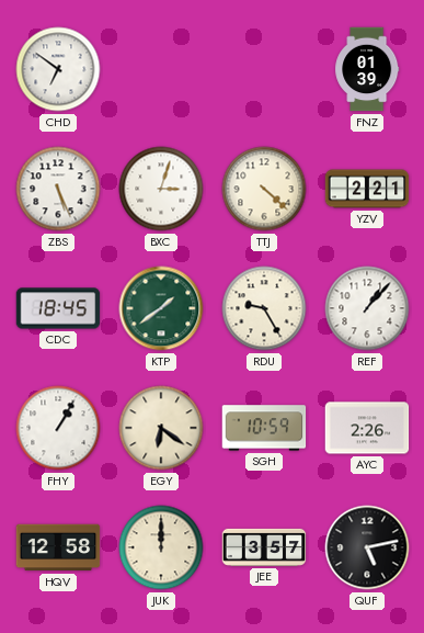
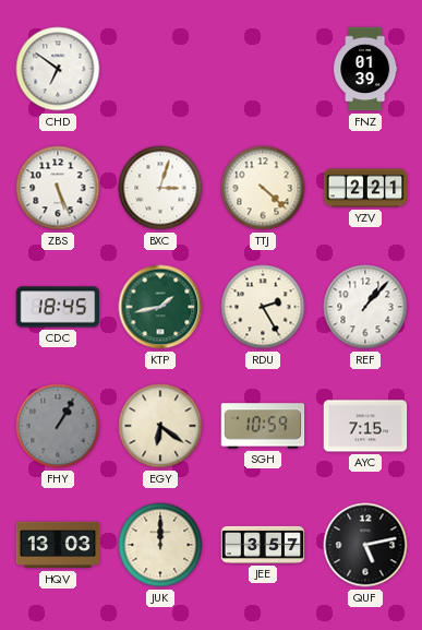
KTP: 1:39 -> 1:43 (160, 307)
RDU: 9:25 -> 2:25 (263, 307)
FHY dial: white -> grey (58, 426)
AYC: 2:26 -> 7:15 (365, 426)
HQV: 12:58 -> 13:03 (58, 545)
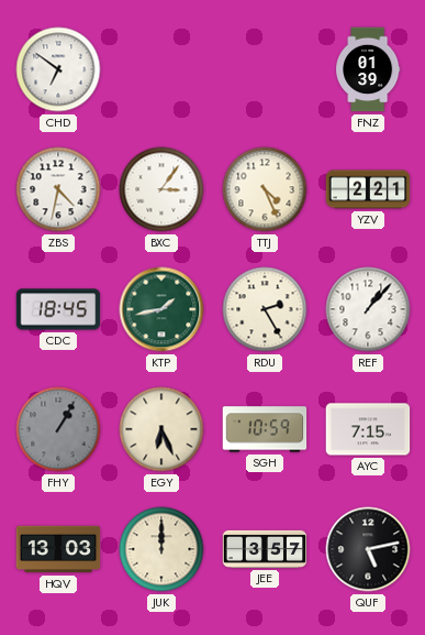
ZBS: 5:26 -> 4:32 (58, 189)
BXC: 3:03 -> 3:06 (161, 189)
TTJ: 4:22 -> 4:26 (265, 189)
EGY: 6:21 -> 6:26 (161, 429)
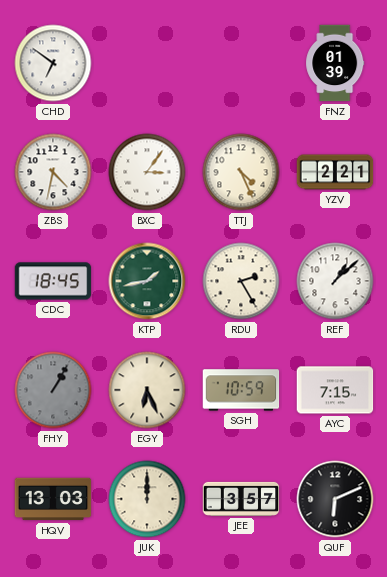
REF: 1:07 -> 1:08 (335, 281)
QUF: 5:13 -> 6:11 (335, 499)
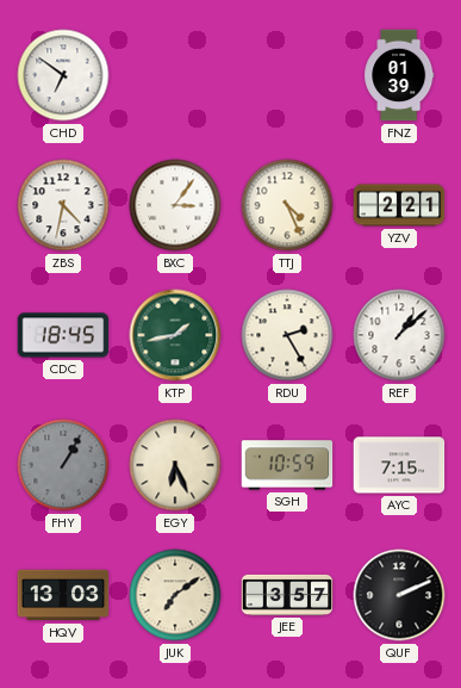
JUK: 12:00 -> 7:09 (175, 595)
QUF: 6:11 -> 2:11 (399, 595)
